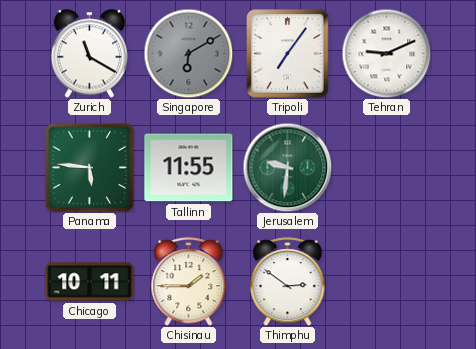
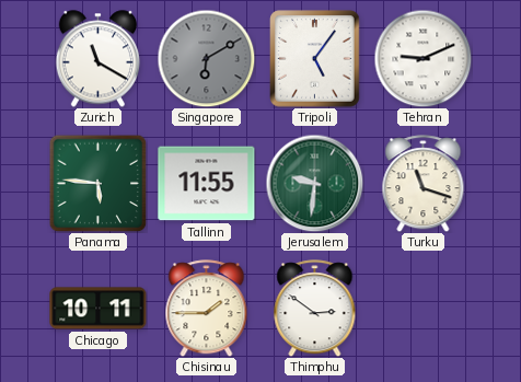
Tripoli: 7:06 -> 5:06 (315, 59)
Turku: none -> 11:18 (424, 184)
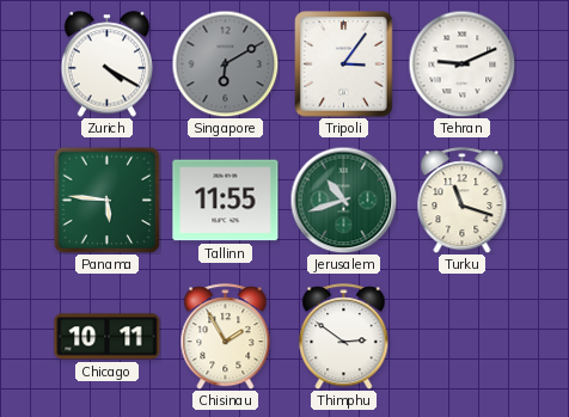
Zurich: 11:20 -> 4:20 (108, 65)
Tripoli: 5:06 -> 3:06 (344, 65)
Jerusalem: 9:31 -> 10:42 (343, 200)
Chisinau: 1:45 -> 1:55 (226, 337)
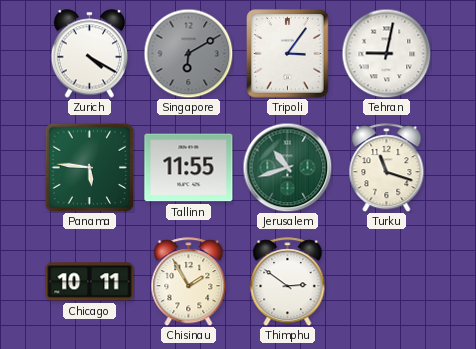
Tehran: 9:11 -> 9:02 (386, 53)
